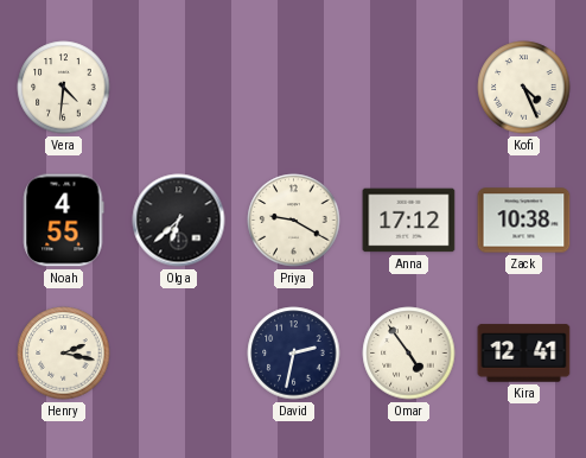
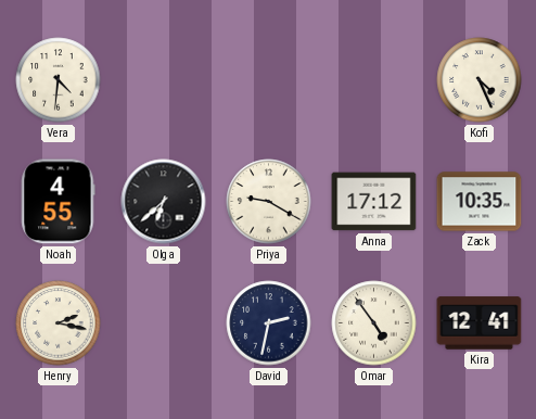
Zack: 10:38 -> 10:35 (480, 202)
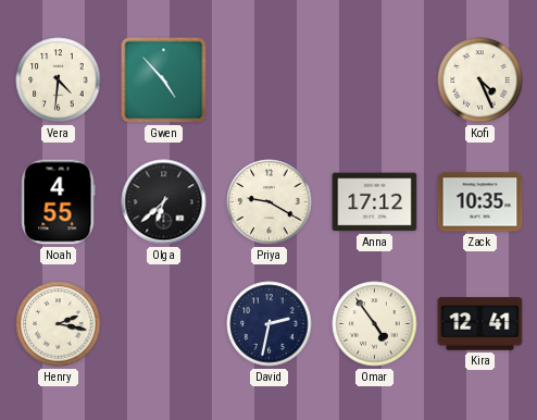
Gwen: none -> 4:53 (164, 81)
